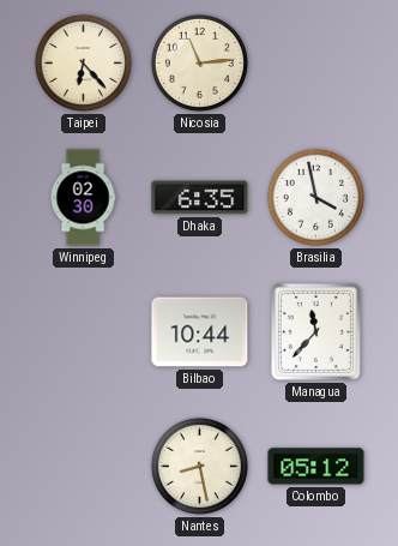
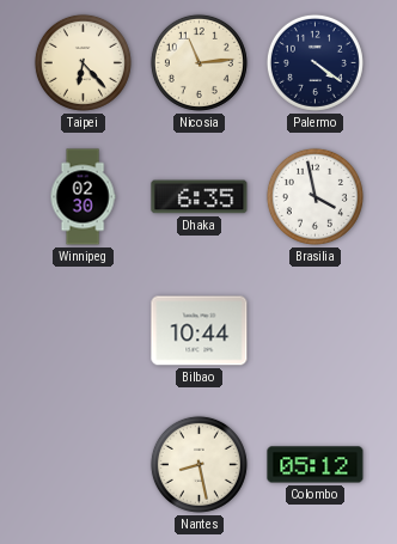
Palermo: none -> 4:21 (314, 62)
Managua: 11:37 -> none (315, 331)
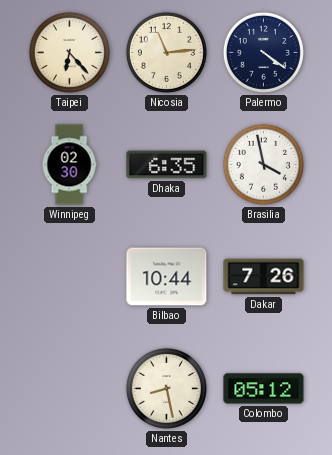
Dakar: none -> 7:26 (264, 277)
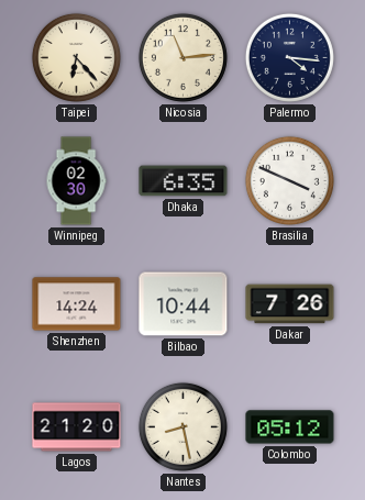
Palermo: 4:21 -> 4:16 (289, 57)
Brasilia: 3:58 -> 3:49 (289, 180)
Shenzhen: none -> 14:24 (77, 304)
Lagos: none -> 21:20 (77, 427)
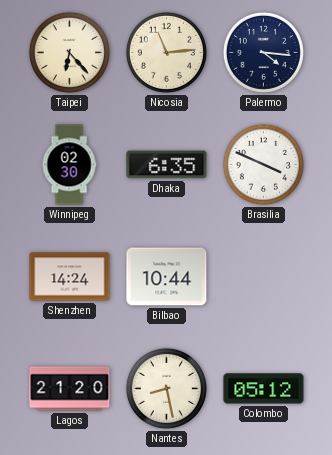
Dakar: 7:26 -> none (290, 304)
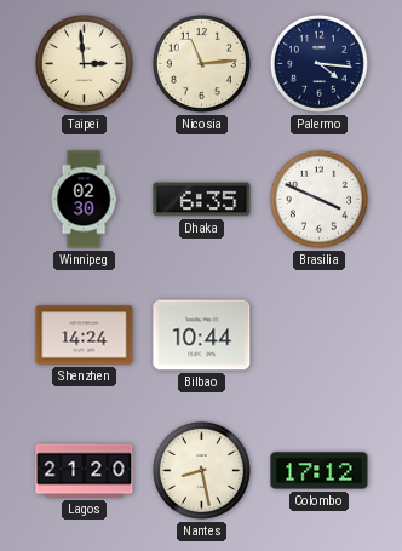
Taipei: 6:23 -> 2:59 (84, 63)
Colombo: 05:12 -> 17:12 (320, 471)
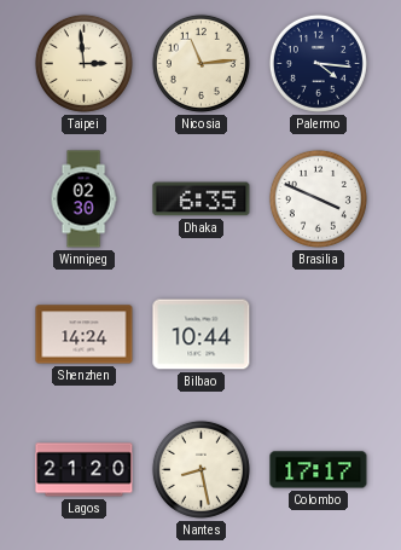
Colombo: 17:12 -> 17:17 (319, 470)
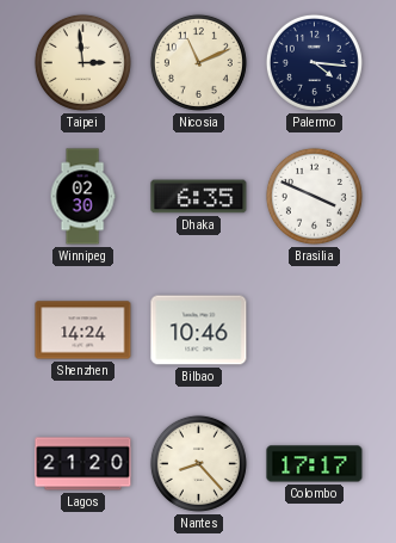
Nicosia: 11:14 -> 11:11 (198, 62)
Bilbao: 10:44 -> 10:46 (199, 331)
Nantes: 8:28 -> 8:23 (198, 463)
